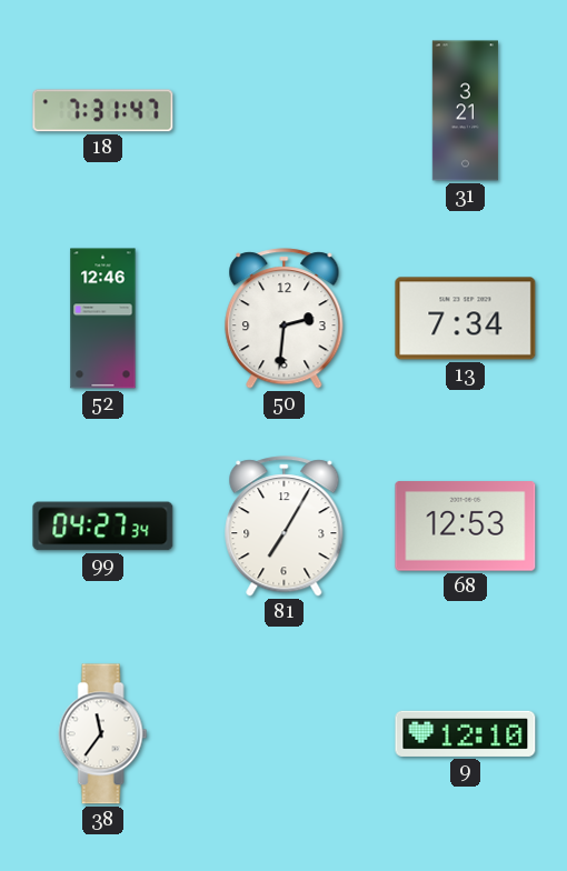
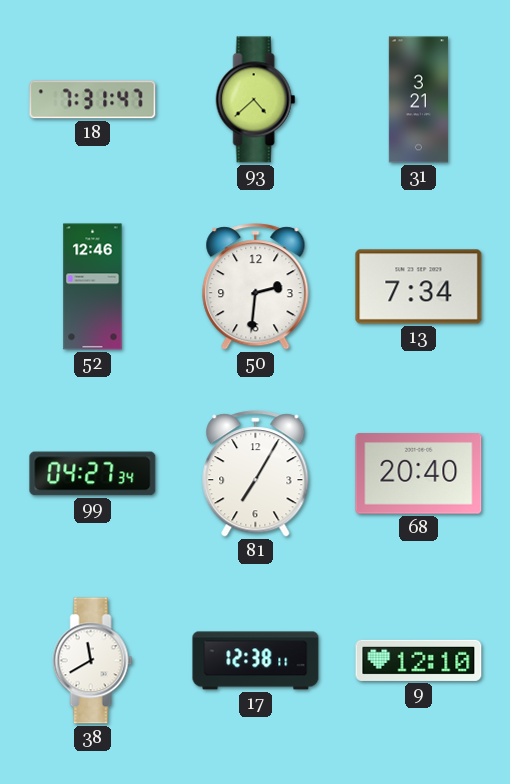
93: none -> 4:38 (256, 100)
68: 12:53 -> 20:40 (419, 474)
38: 11:36 -> 11:40 (93, 661)
17: none -> 12:38 (256, 661)
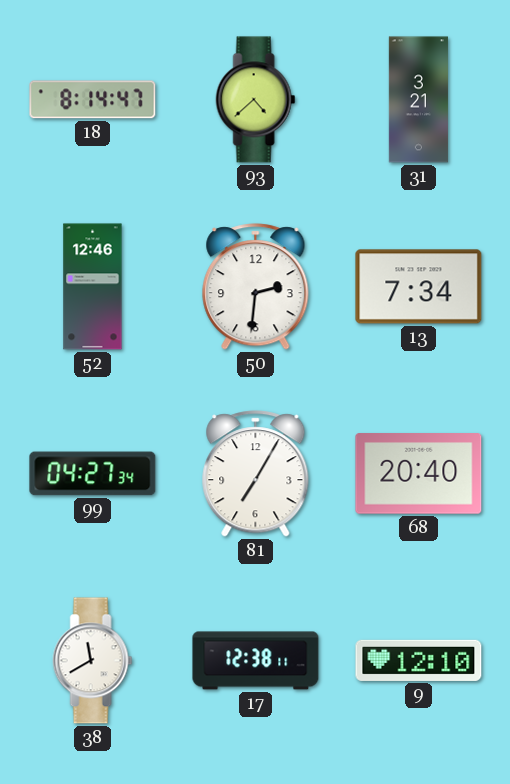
18: 7:31 -> 8:14 (93, 100)
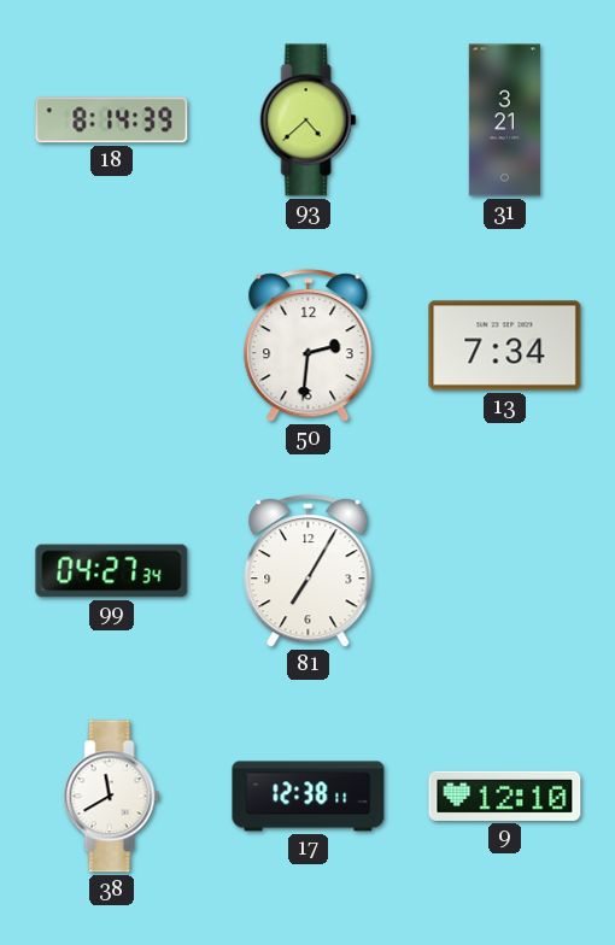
18: 8:14:47 -> 8:14:39 (112, 121)
52: 12:46 -> none (93, 287)
68: 20:40 -> none (419, 474)
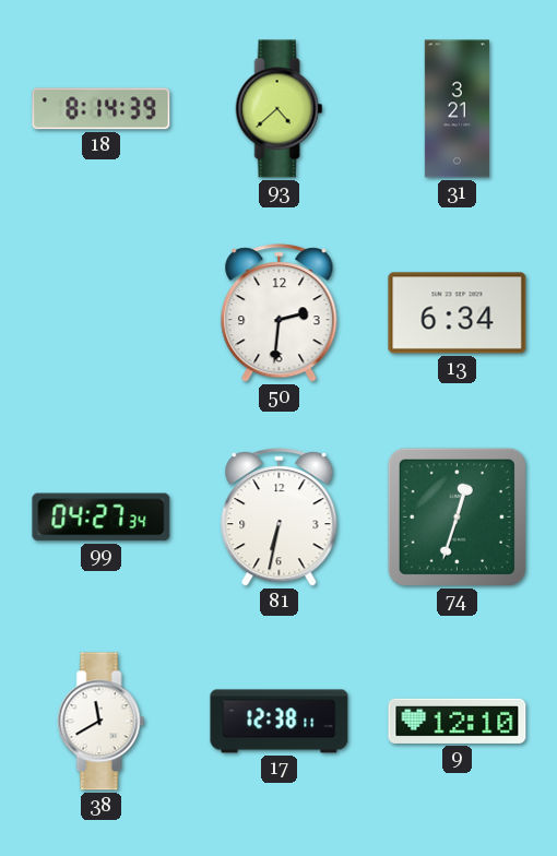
13: 7:34 -> 6:34 (458, 313)
81: 7:05 -> 6:32 (280, 518)
74: none -> 12:33 (457, 516)
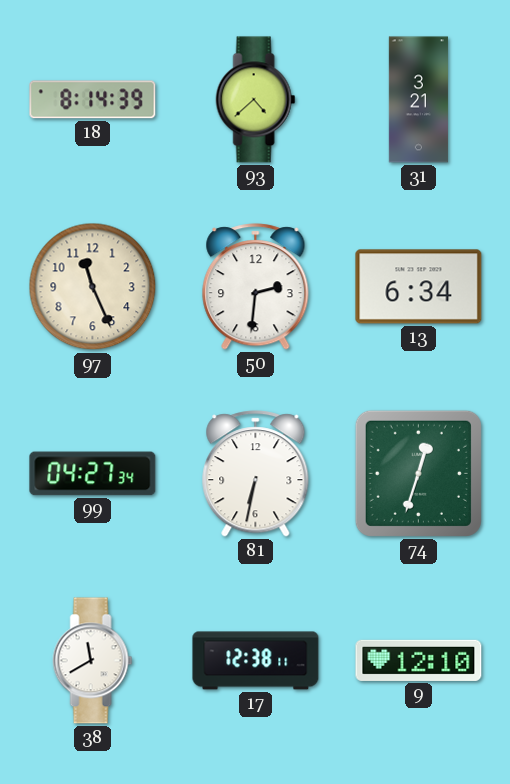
97: none -> 11:26 (93, 287)
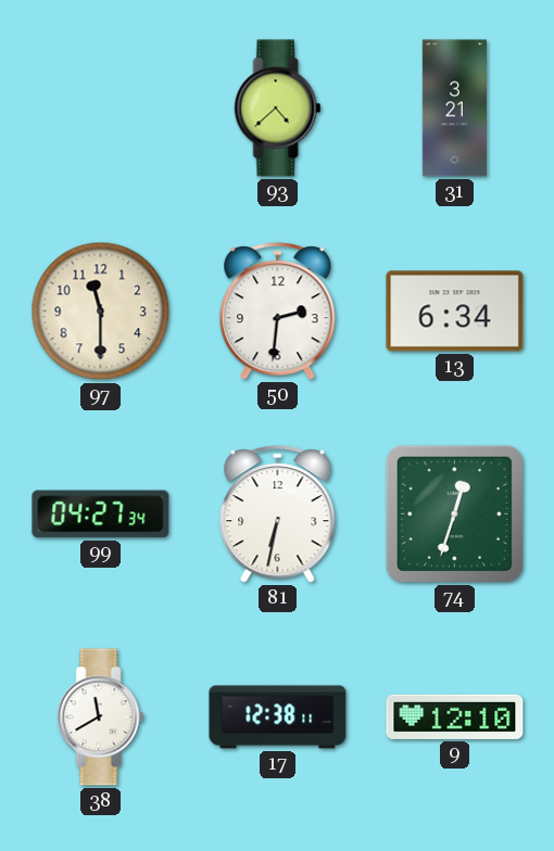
18: 8:14 -> none (93, 100)
97: 11:26 -> 11:30 (101, 312)
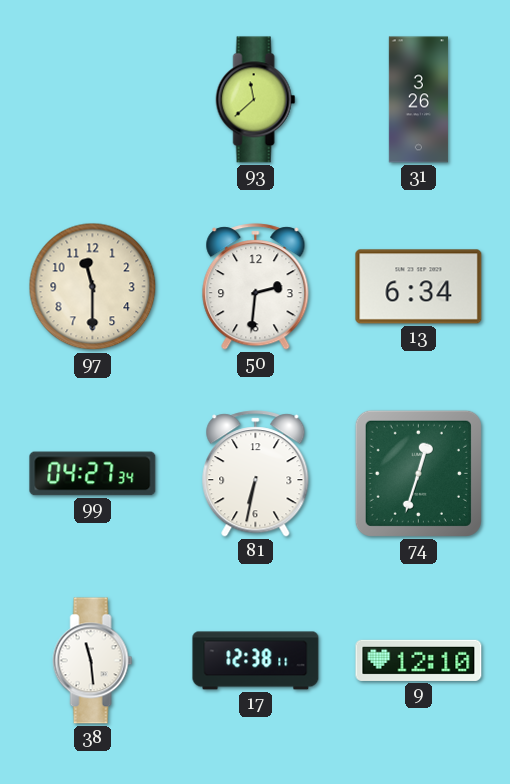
93: 4:38 -> 11:38 (256, 100)
31: 3:21 -> 3:26 (418, 100)
38: 11:40 -> 11:29 (93, 661)
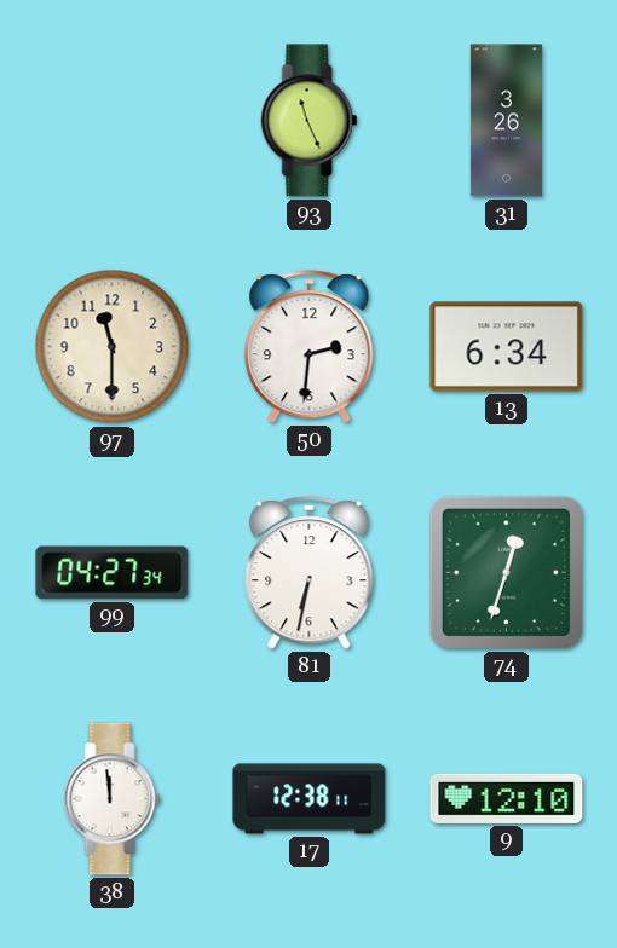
93: 11:38 -> 11:26 (310, 121)
38: 11:29 -> 11:59 (113, 799)
